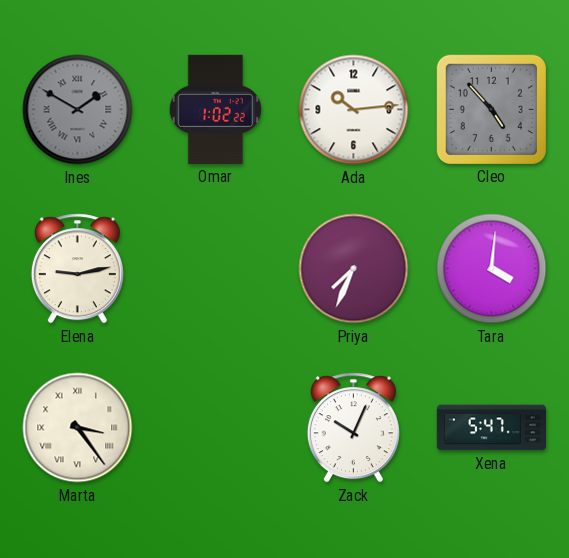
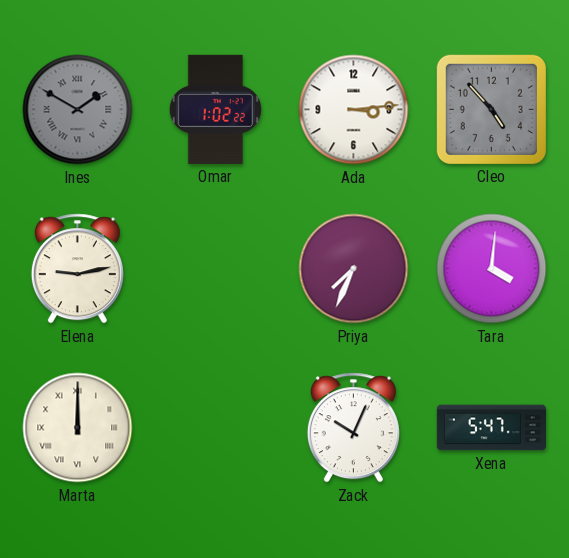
Ada: 10:14 -> 3:14 (354, 110)
Marta: 3:24 -> 12:00 (78, 428)
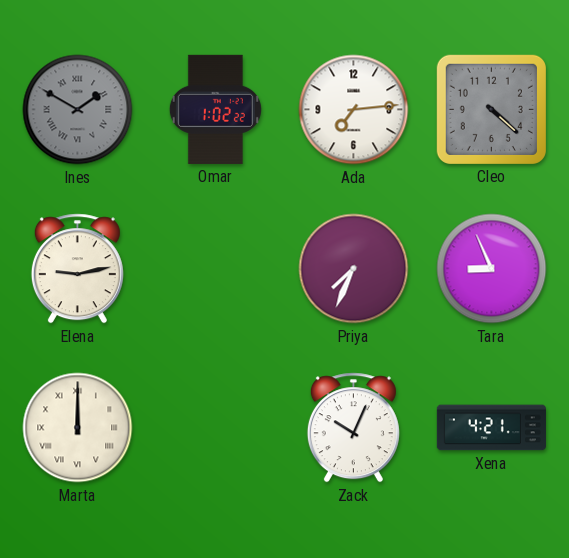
Ada: 3:14 -> 7:14 (354, 110)
Cleo: 4:53 -> 4:22 (491, 109)
Tara: 4:01 -> 8:56 (492, 269)
Xena: 5:47 -> 4:21 (491, 428)
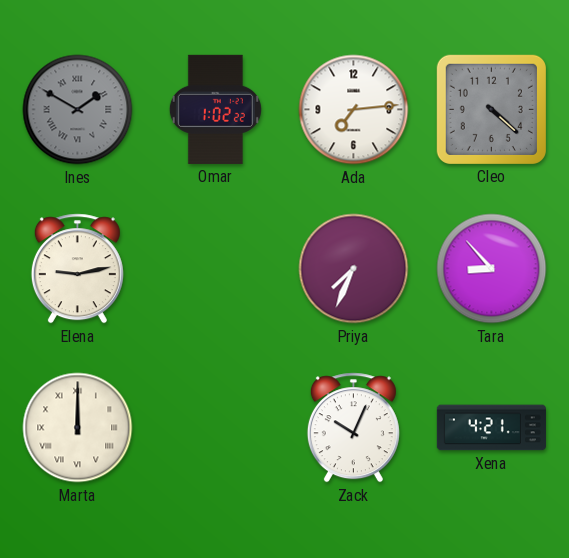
Tara: 8:56 -> 8:53 (492, 269)
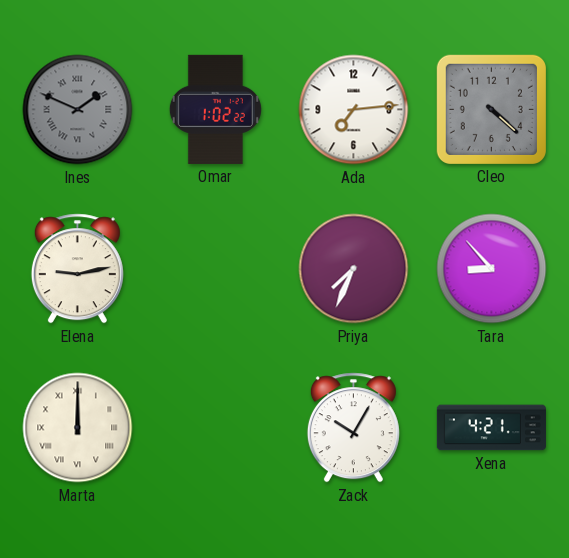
Ines: 1:50 -> 1:49 (78, 110)
Zack: 10:04 -> 10:05 (353, 428)
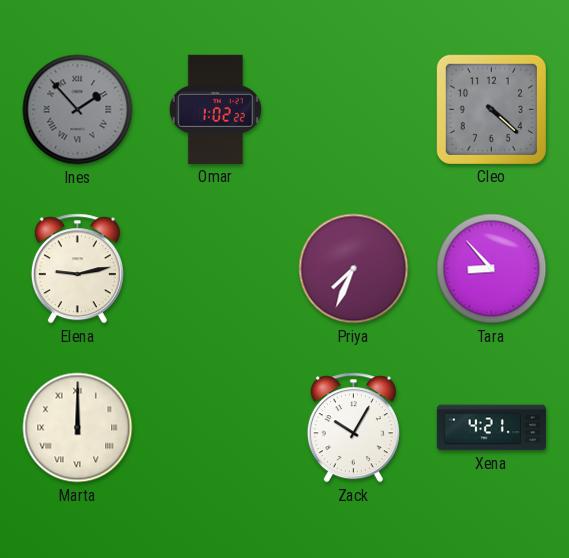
Ines: 1:49 -> 1:53 (78, 110)
Ada: 7:14 -> none (354, 110)
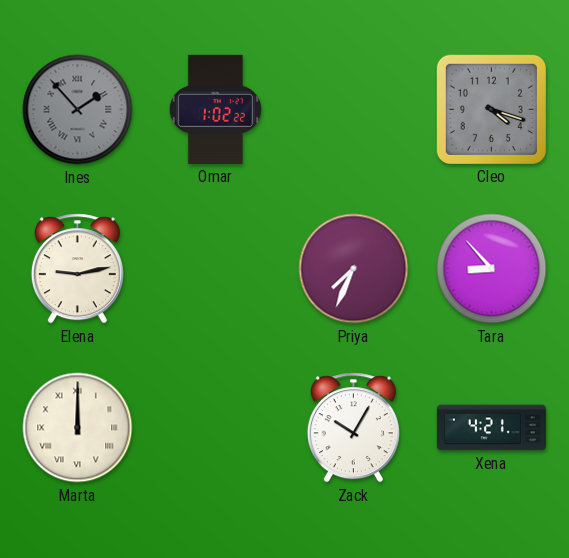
Cleo: 4:22 -> 4:18 (491, 109)
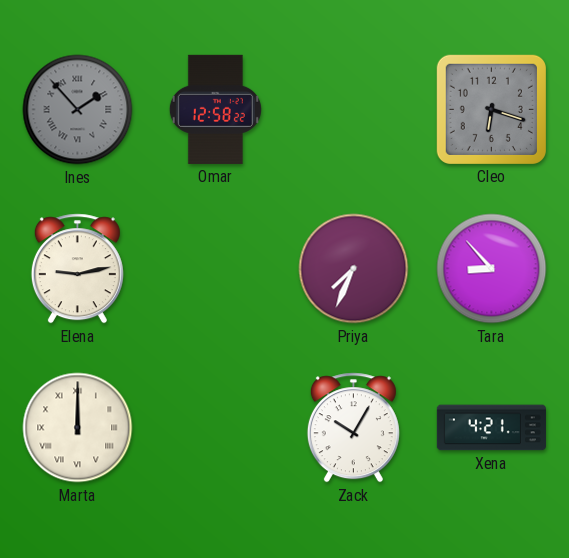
Omar: 1:02 -> 12:58 (215, 109)
Cleo: 4:18 -> 6:18 (491, 109)
